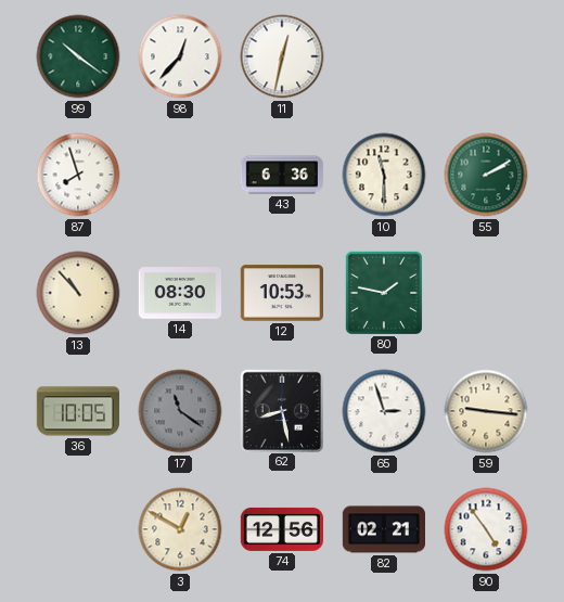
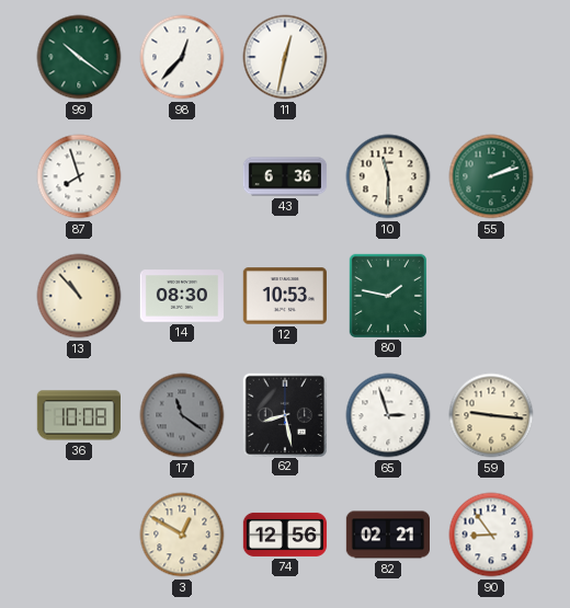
55: 2:10 -> 2:12 (491, 176)
36: 10:05 -> 10:08 (78, 415)
90: 4:54 -> 8:54 (491, 535)
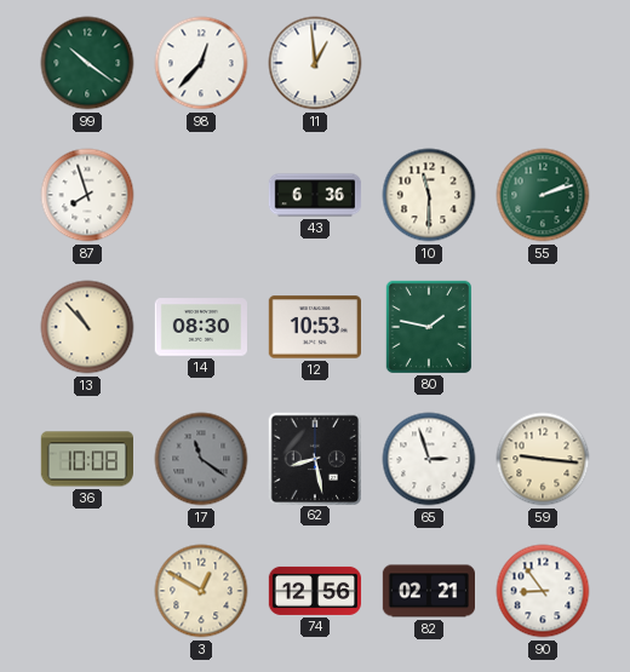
11: 12:32 -> 12:59 (315, 63)
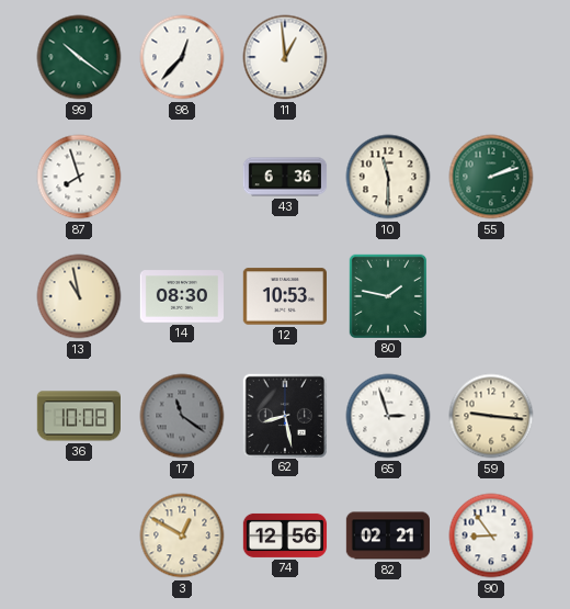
13: 10:53 -> 10:58 (79, 296)
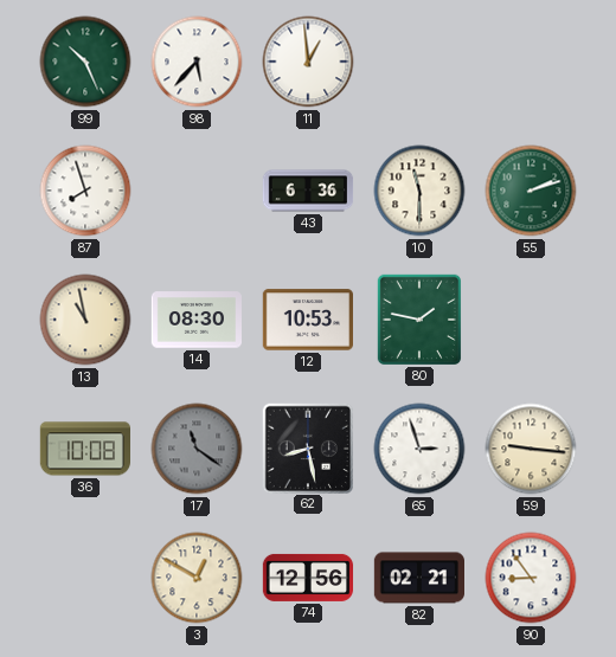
99: 10:21 -> 10:26 (85, 62)
98: 12:37 -> 5:37 (197, 62)
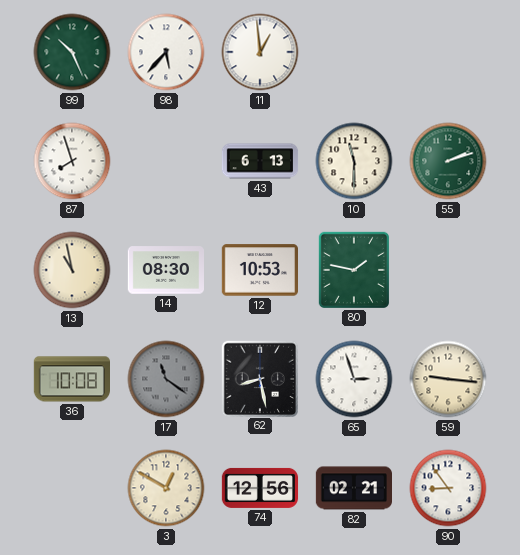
43: 6:36 -> 6:13 (260, 161)
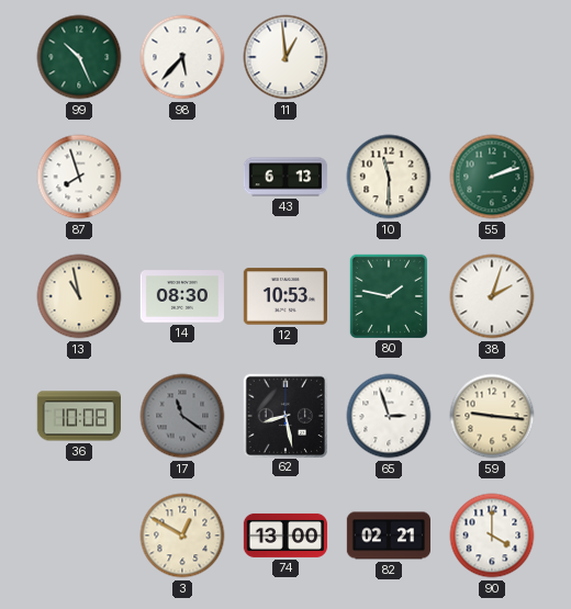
38: none -> 2:03 (492, 296)
74: 12:56 -> 13:00 (285, 535)
90: 8:54 -> 4:00 (492, 535)
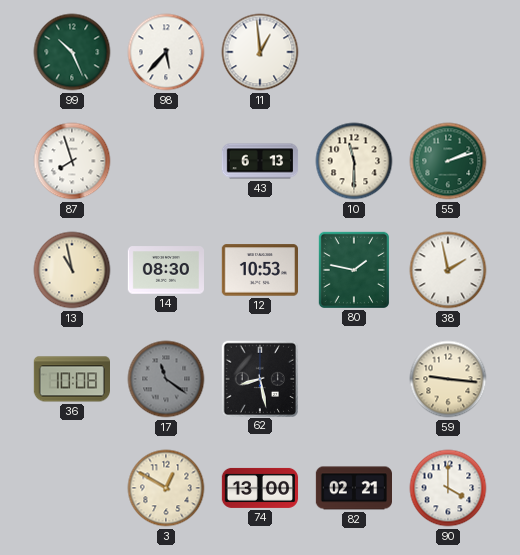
38: 2:03 -> 1:58 (448, 270)
65: 2:57 -> none (389, 416)
